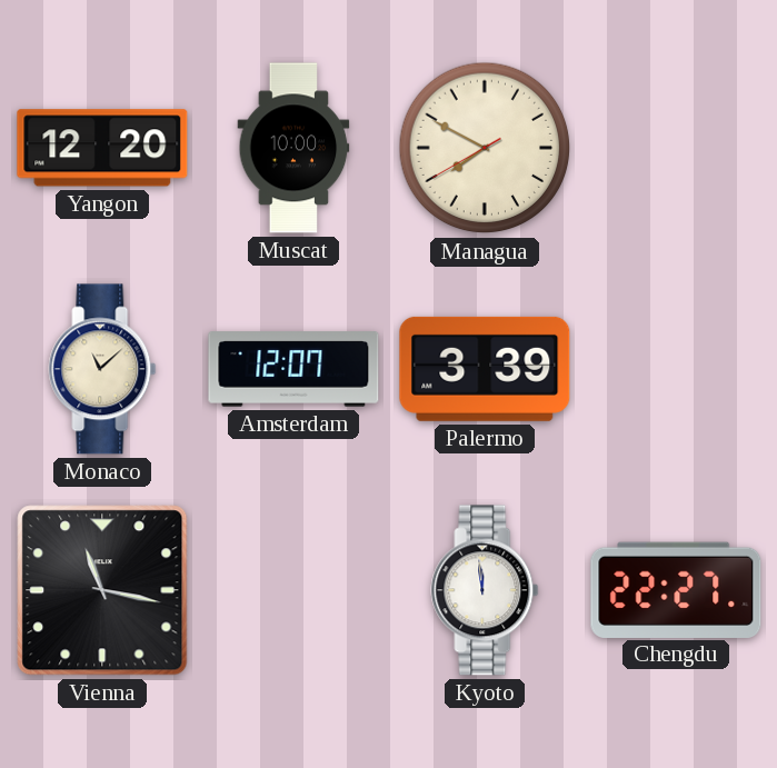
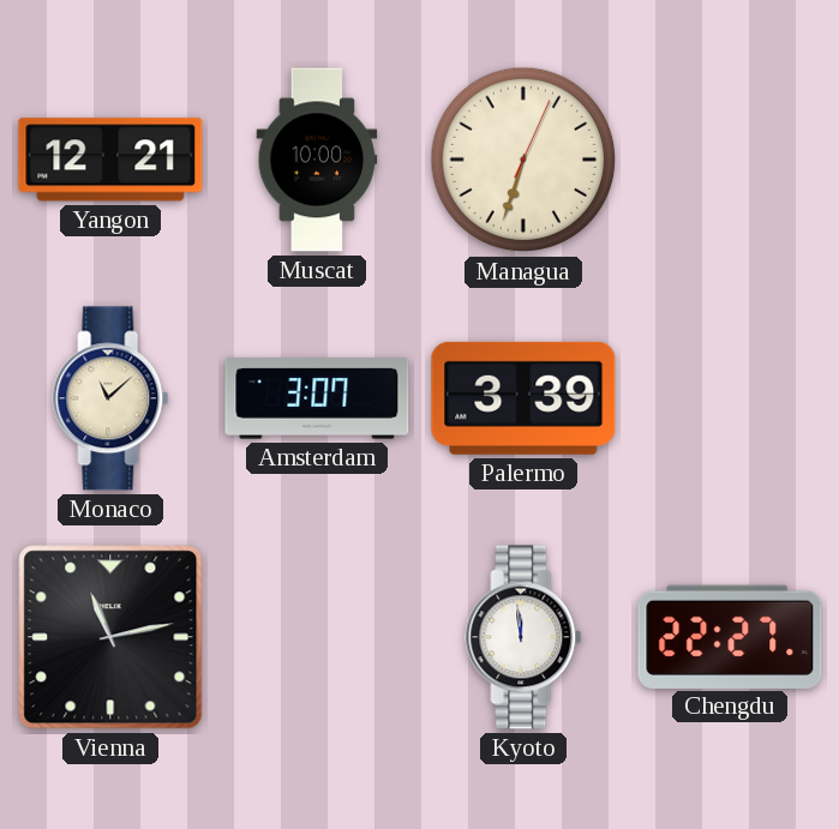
Yangon: 12:20 -> 12:21 (110, 160)
Managua: 7:49 -> 6:33 (523, 160)
Amsterdam: 12:07 -> 3:07 (317, 398)
Vienna: 11:17 -> 11:13 (110, 637)
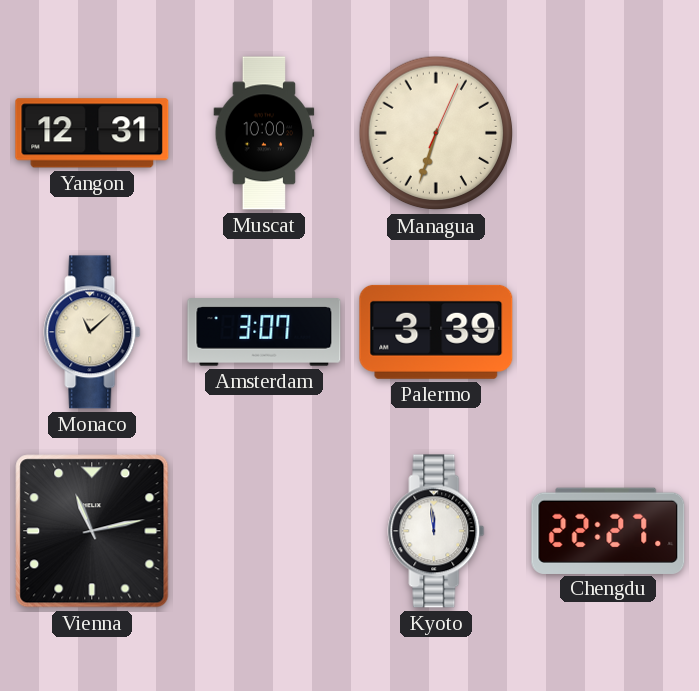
Yangon: 12:21 -> 12:31 (92, 133)
